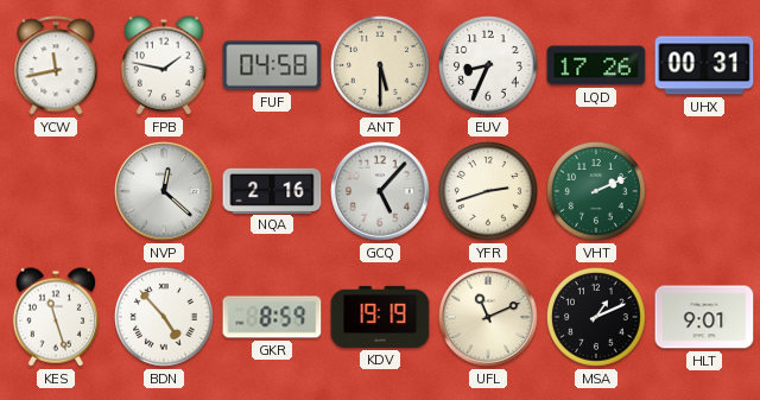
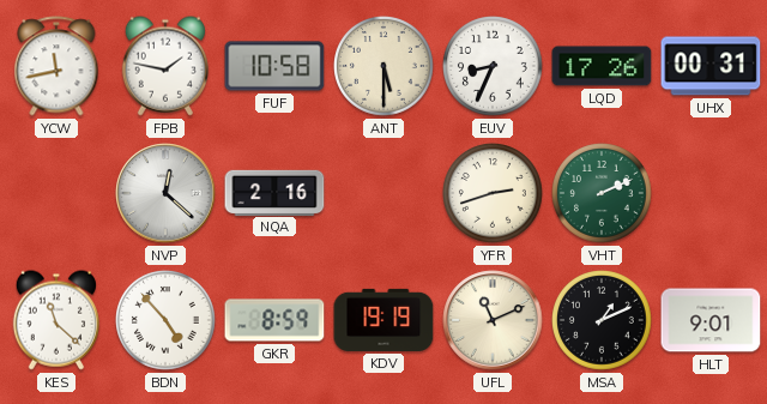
FUF: 04:58 -> 10:58 (274, 66)
GCQ: 5:07 -> none (380, 191)
KES: 11:27 -> 11:22 (56, 320)
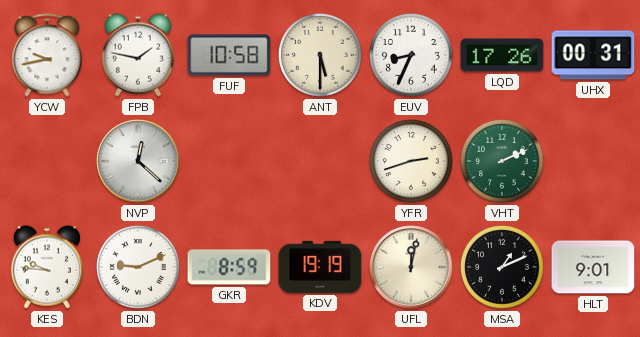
YCW: 11:43 -> 9:43 (47, 55)
NQA: 2:16 -> none (274, 192)
KES: 11:22 -> 9:46 (47, 267)
BDN: 4:53 -> 9:11 (139, 268)
UFL: 11:11 -> 12:02 (411, 267)
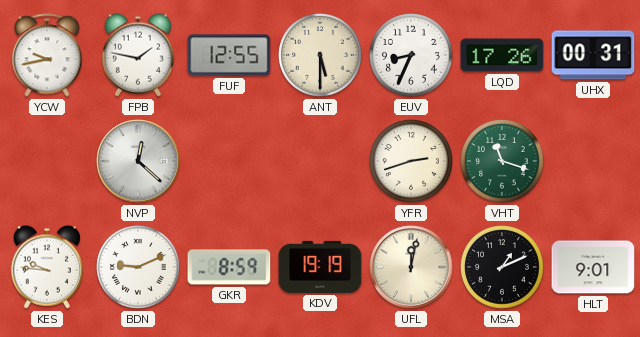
FUF: 10:58 -> 12:55 (229, 55)
VHT: 2:11 -> 11:18 (503, 162)
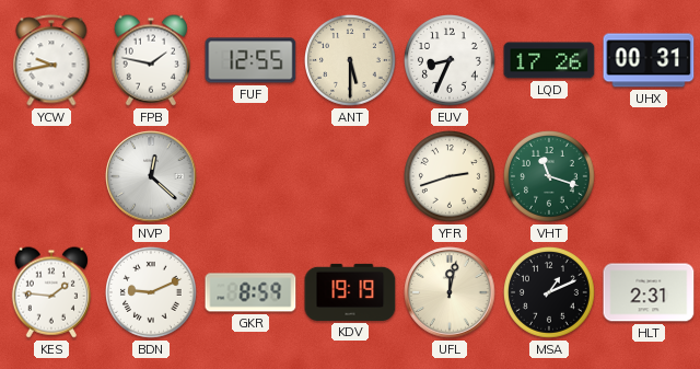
KES: 9:46 -> 1:46 (51, 292)
HLT: 9:01 -> 2:31 (649, 292)
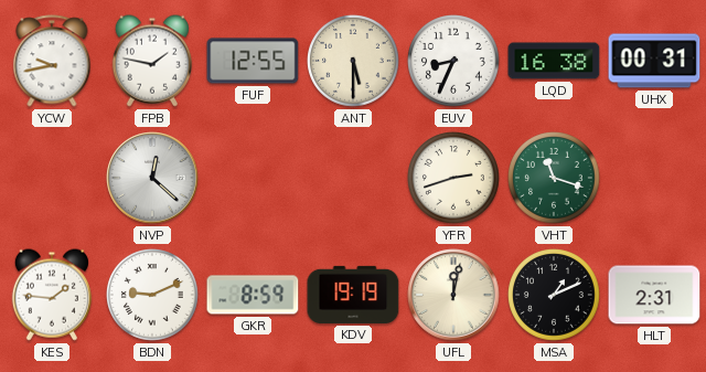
LQD: 17:26 -> 16:38 (554, 61)
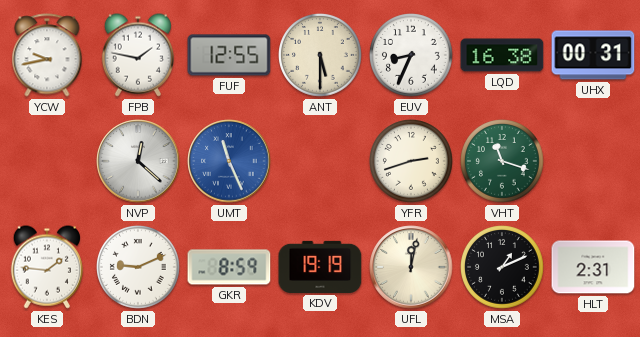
UMT: none -> 11:26 (229, 161)
